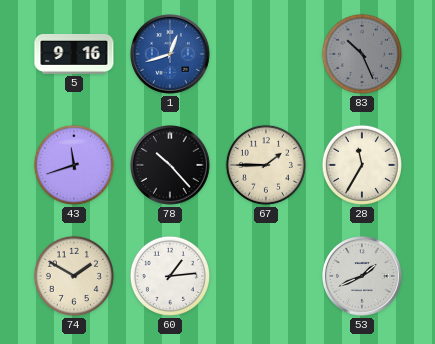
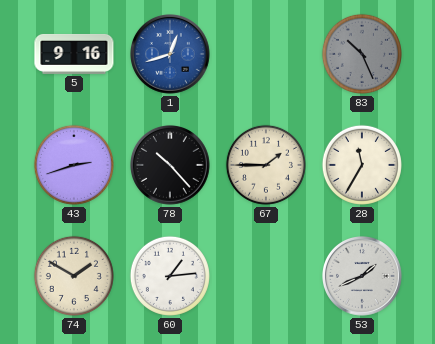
43: 11:42 -> 2:42 (74, 165)
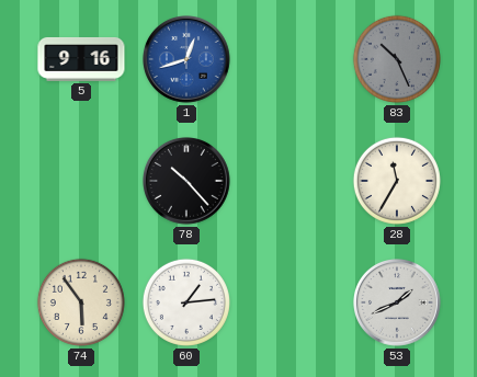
43: 2:42 -> none (74, 165)
67: 1:45 -> none (266, 165)
74: 1:50 -> 5:54 (81, 302)
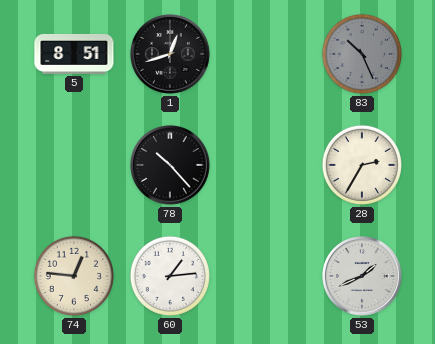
5: 9:16 -> 8:51 (74, 54)
1 dial: blue -> black (171, 55)
28: 11:35 -> 2:35 (362, 165)
74: 5:54 -> 12:46 (74, 276)
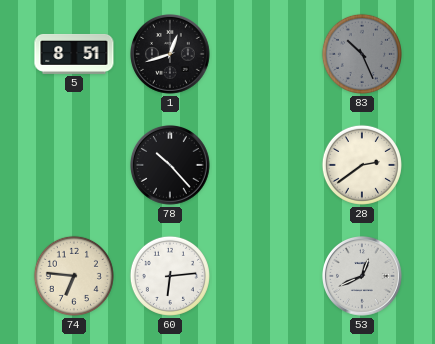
28: 2:35 -> 2:39 (362, 165)
74: 12:46 -> 6:46 (74, 276)
60: 1:14 -> 6:14 (170, 276)
53: 1:41 -> 12:41 (363, 277)
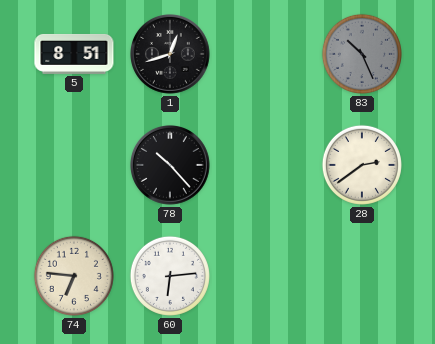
53: 12:41 -> none (363, 277)
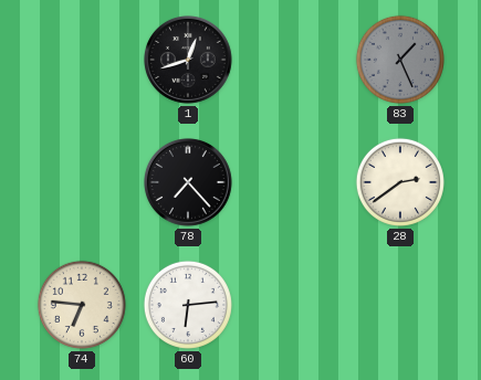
5: 8:51 -> none (74, 54)
83: 10:26 -> 1:26 (400, 60)
78: 10:23 -> 7:23 (189, 183)
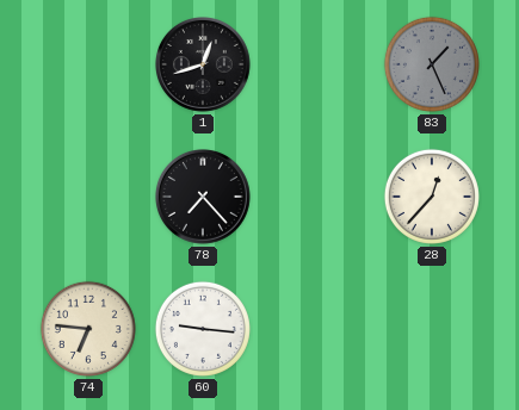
28: 2:39 -> 12:37 (432, 197)
60: 6:14 -> 9:16 (203, 329)
